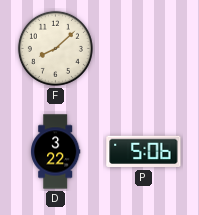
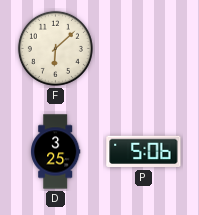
F: 8:08 -> 6:08 (55, 48)
D: 3:22 -> 3:25 (56, 152)
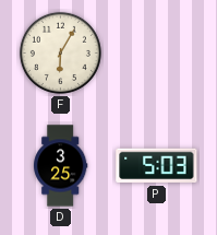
F: 6:08 -> 6:05 (60, 52)
P: 5:06 -> 5:03 (157, 166)
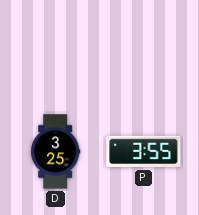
F: 6:05 -> none (60, 52)
P: 5:03 -> 3:55 (144, 152)
